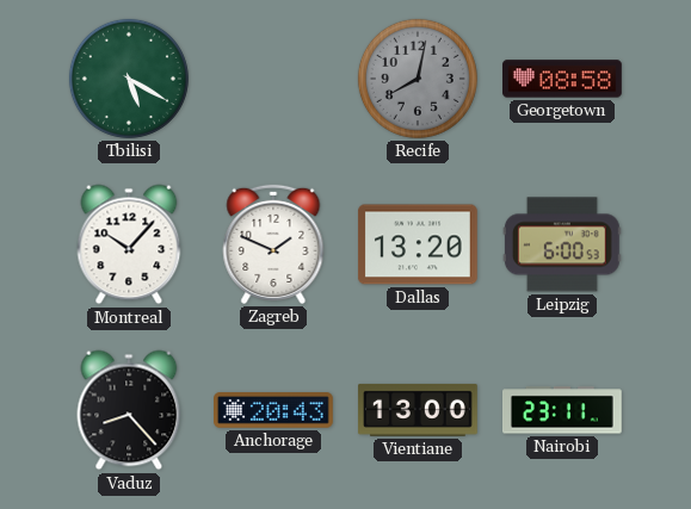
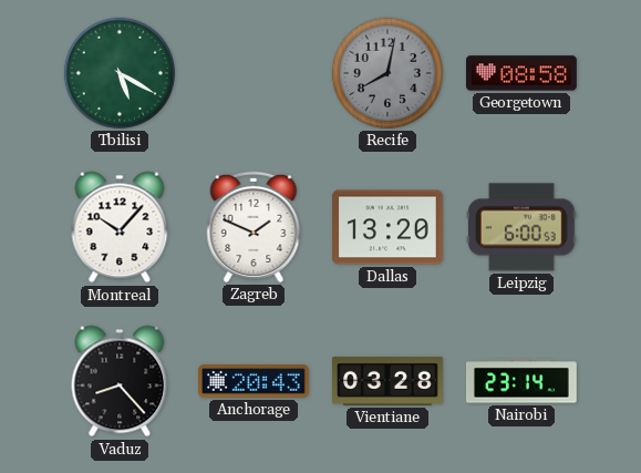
Vientiane: 13:00 -> 03:28 (389, 381)
Nairobi: 23:11 -> 23:14 (523, 381)
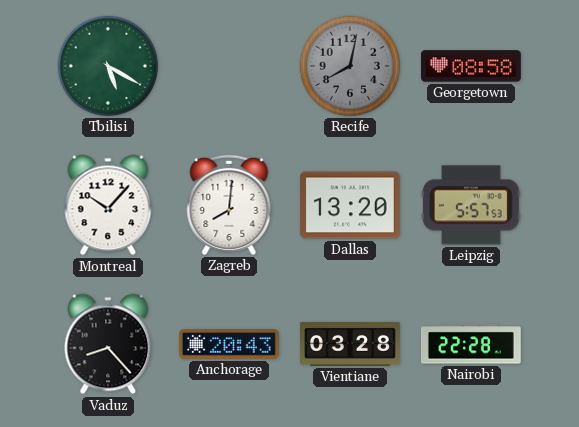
Zagreb: 1:49 -> 8:01 (229, 205)
Leipzig: 6:00 -> 5:57 (471, 205)
Nairobi: 23:14 -> 22:28 (472, 344)
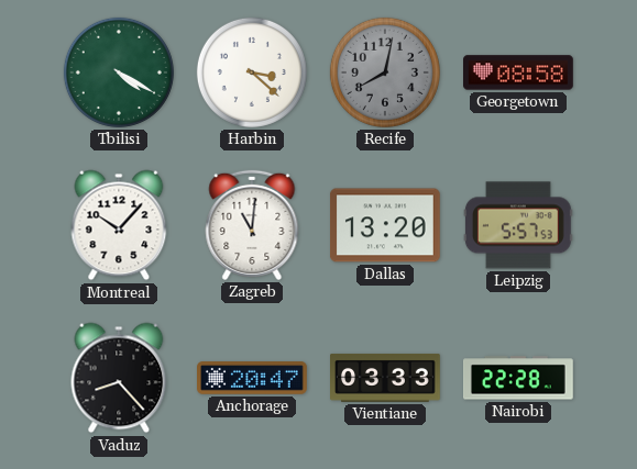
Tbilisi: 5:20 -> 4:20 (119, 72)
Harbin: none -> 3:22 (252, 72)
Zagreb: 8:01 -> 11:01 (252, 225)
Anchorage: 20:43 -> 20:47 (253, 378)
Vientiane: 03:28 -> 03:33 (386, 378)
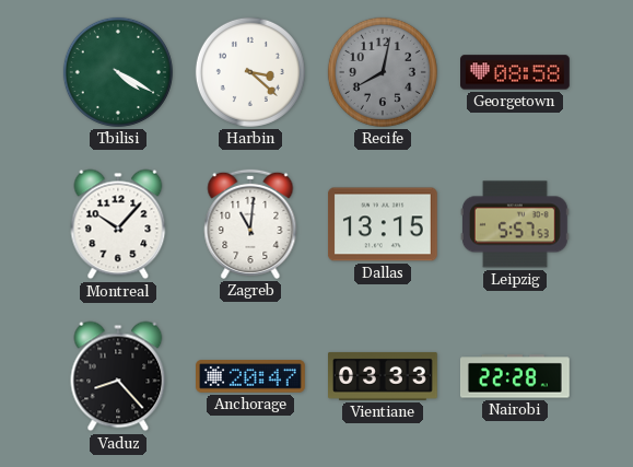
Dallas: 13:20 -> 13:15 (384, 224)
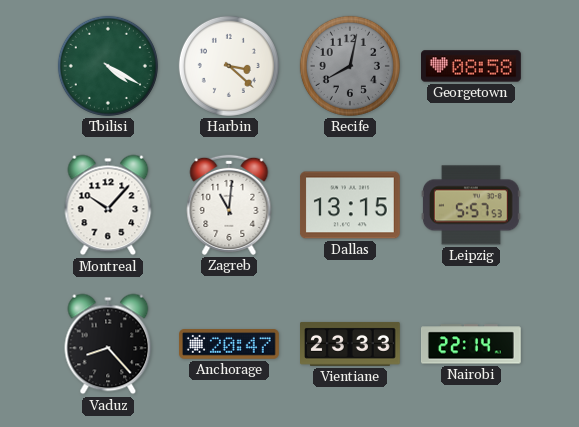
Vientiane: 03:33 -> 23:33 (351, 344)
Nairobi: 22:28 -> 22:14 (472, 344)
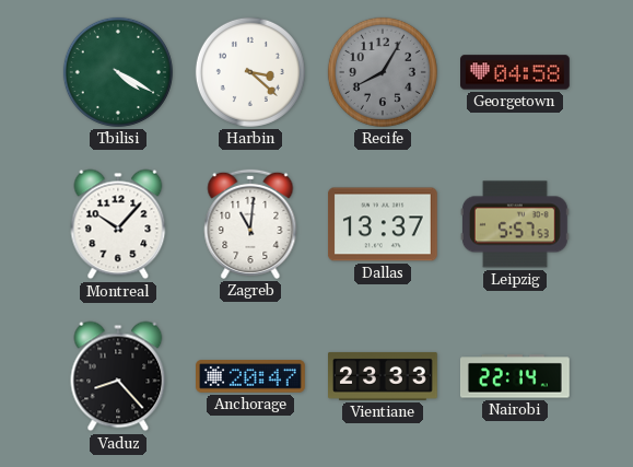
Recife: 8:02 -> 8:05 (383, 72)
Georgetown: 08:58 -> 04:58 (516, 72)
Dallas: 13:15 -> 13:37 (384, 224)
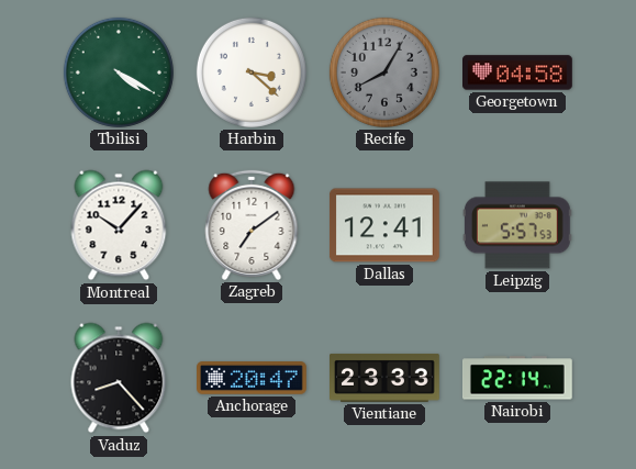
Zagreb: 11:01 -> 7:09 (252, 225)
Dallas: 13:37 -> 12:41 (386, 225)
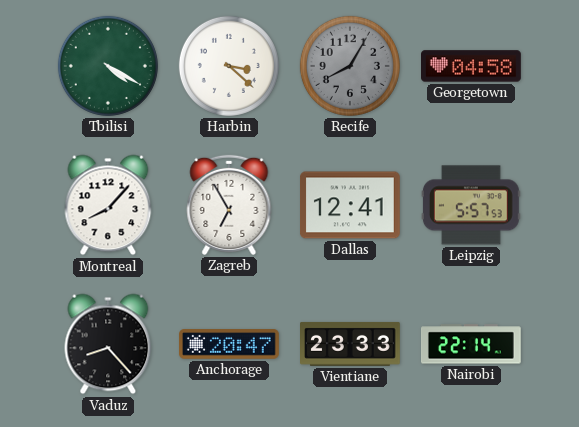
Montreal: 10:07 -> 8:07 (108, 205)
Zagreb: 7:09 -> 6:55 (229, 205)
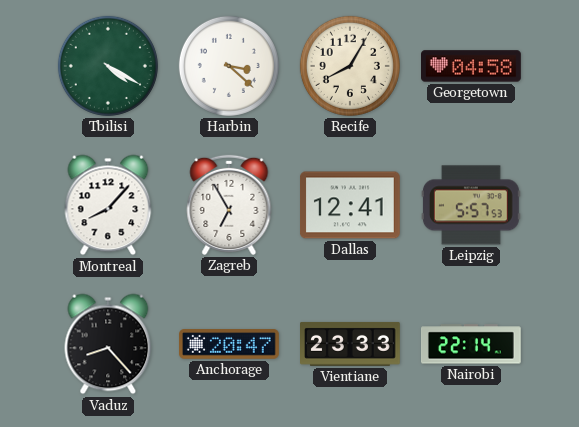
Recife dial: grey -> cream (350, 66)
